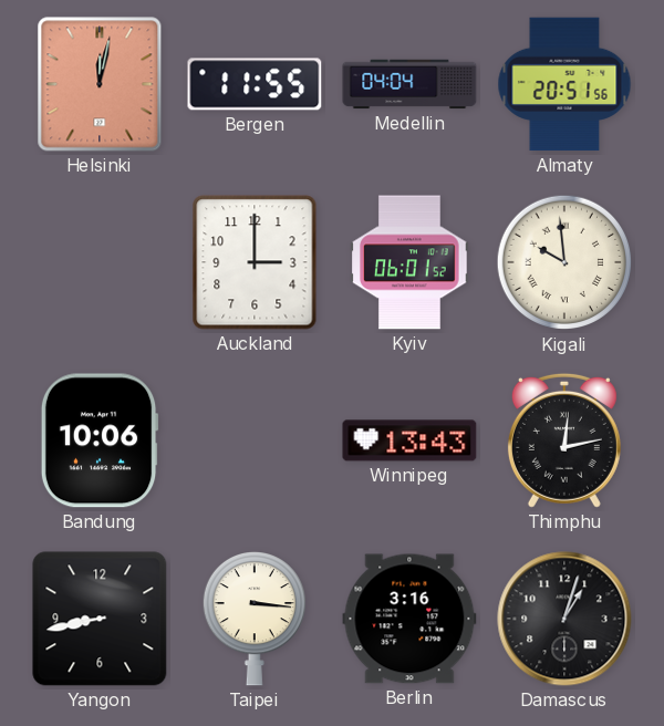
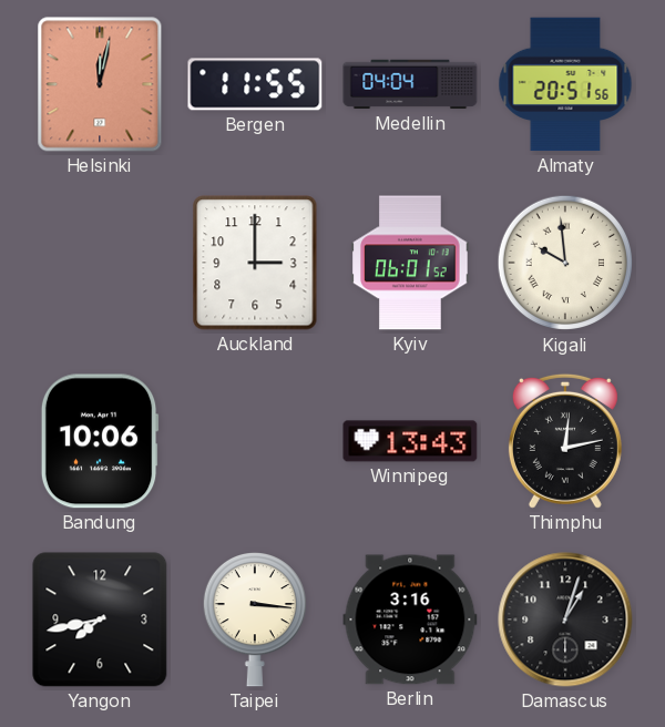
Yangon: 8:43 -> 7:43 (100, 620)
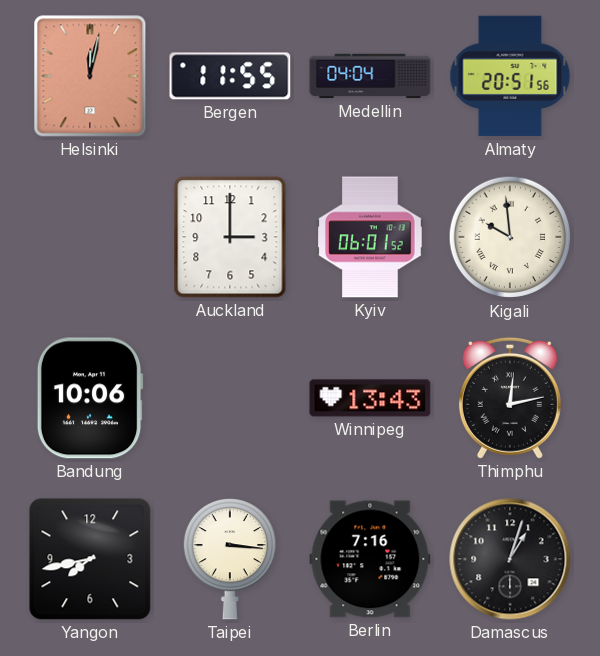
Berlin: 3:16 -> 7:16 (370, 559)
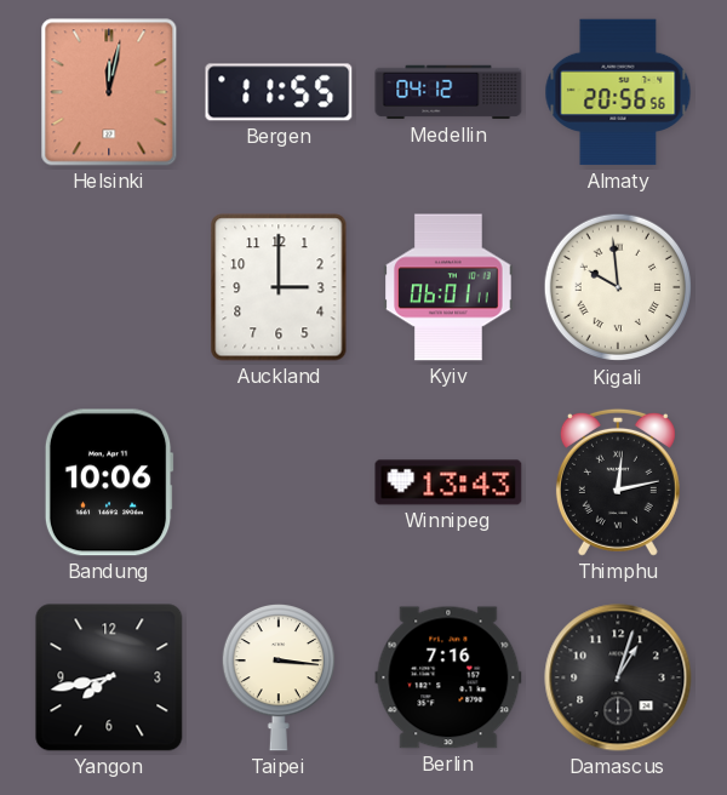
Medellin: 04:04 -> 04:12 (448, 92)
Almaty: 20:51 -> 20:56 (618, 92)
Kyiv: 06:01:52 -> 06:01:11 (448, 287)
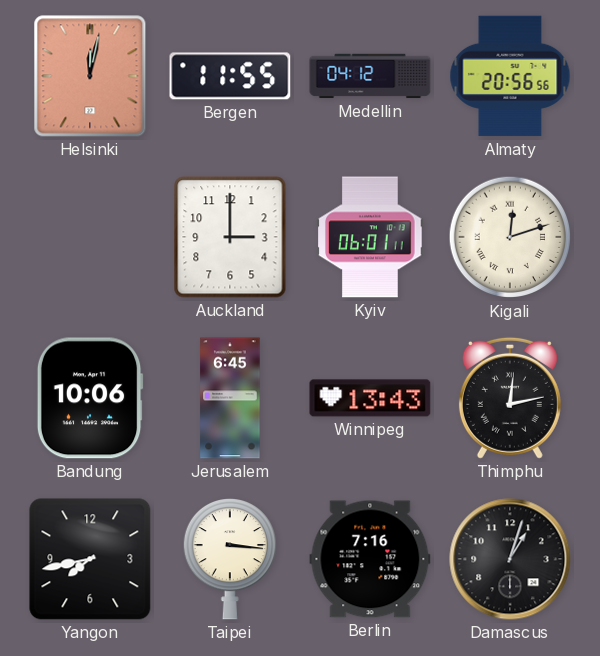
Kigali: 9:59 -> 12:12 (510, 237)
Jerusalem: none -> 6:45 (230, 398)
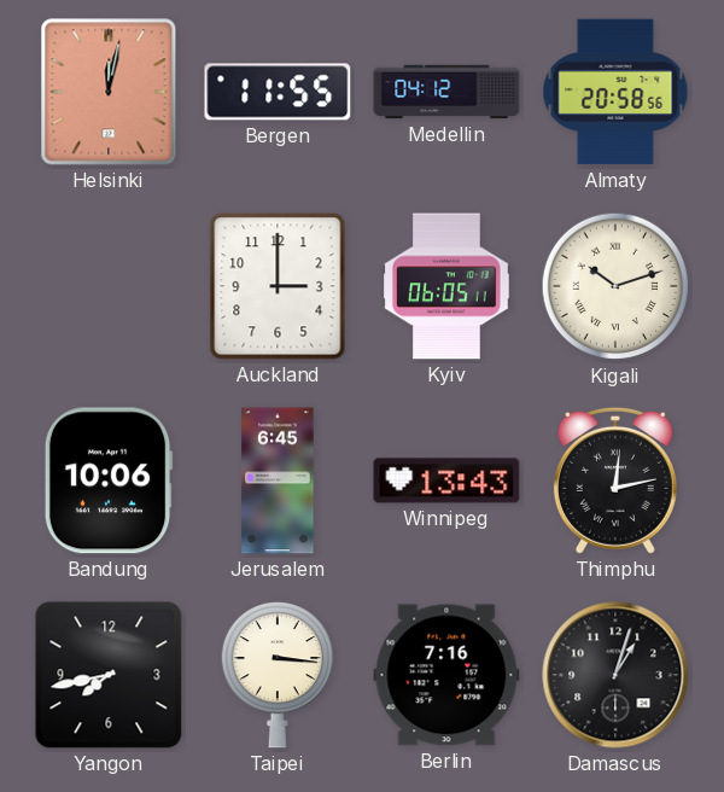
Almaty: 20:56 -> 20:58 (615, 92)
Kyiv: 06:01 -> 06:05 (446, 286)
Kigali: 12:12 -> 10:12 (615, 286)
